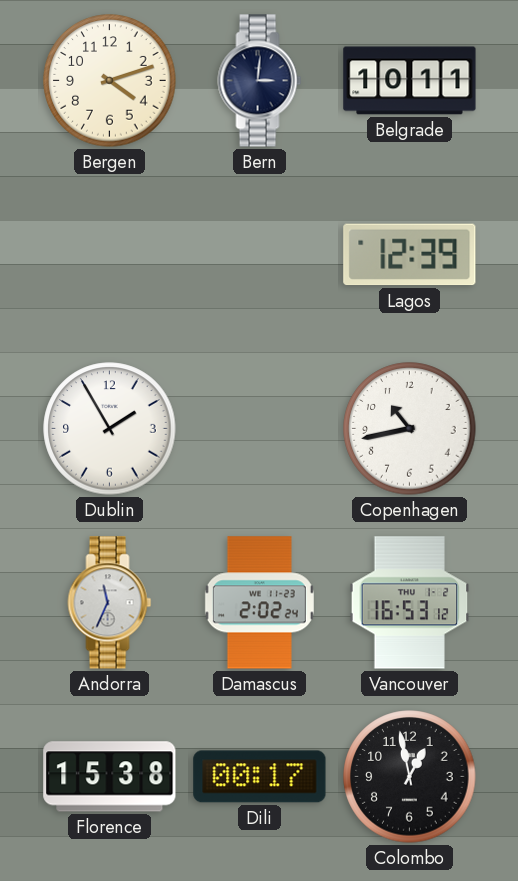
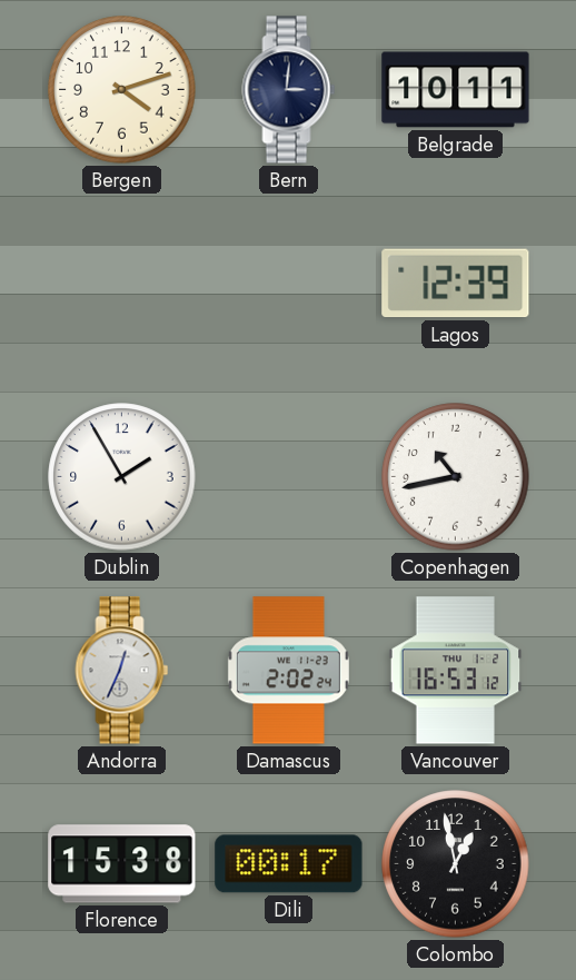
Andorra: 11:34 -> 12:34 (122, 671)
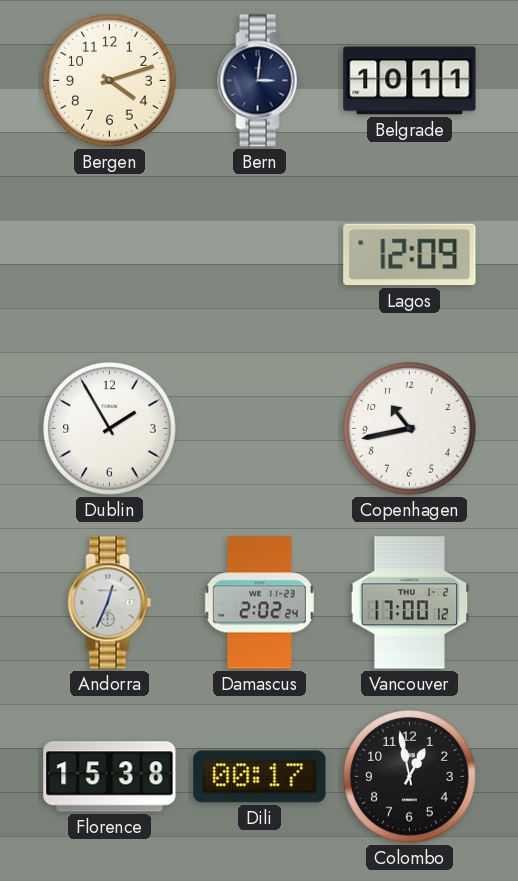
Lagos: 12:39 -> 12:09 (410, 255)
Vancouver: 16:53 -> 17:00 (410, 603)
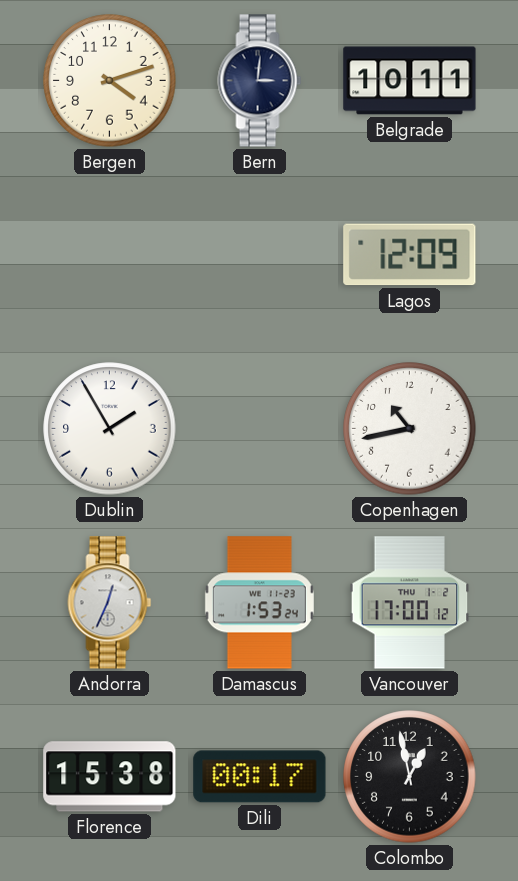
Damascus: 2:02 -> 1:53 (259, 603)
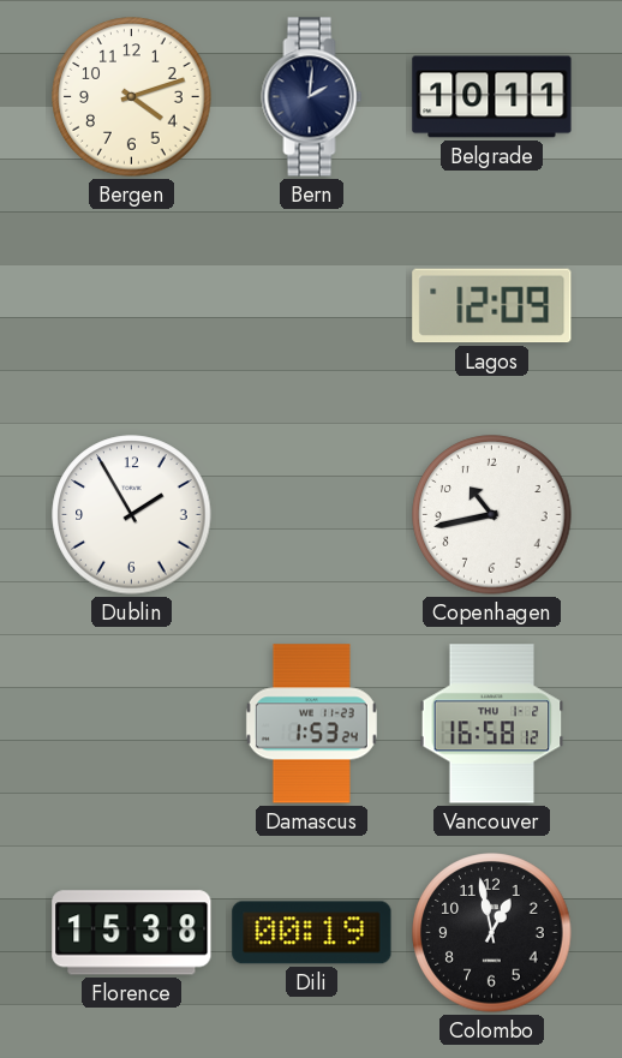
Bern: 3:01 -> 2:01 (312, 97)
Andorra: 12:34 -> none (110, 603)
Vancouver: 17:00 -> 16:58 (492, 724)
Dili: 00:17 -> 00:19 (312, 933)
